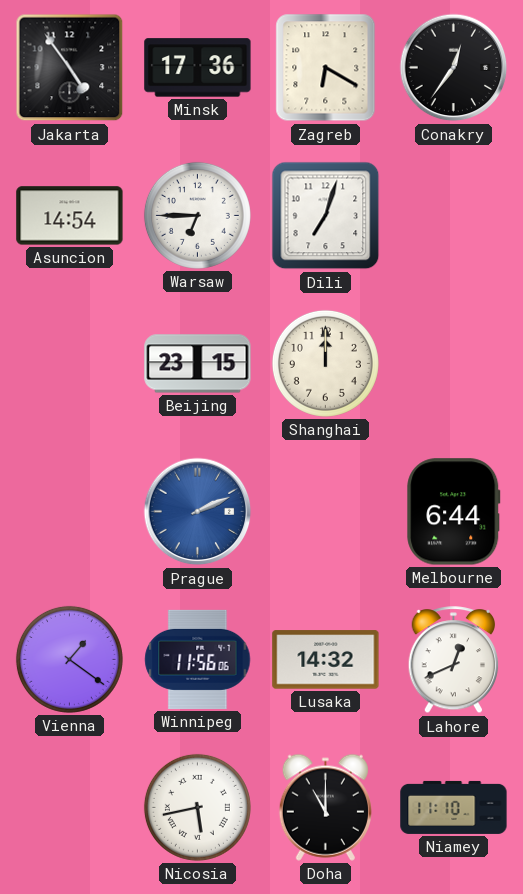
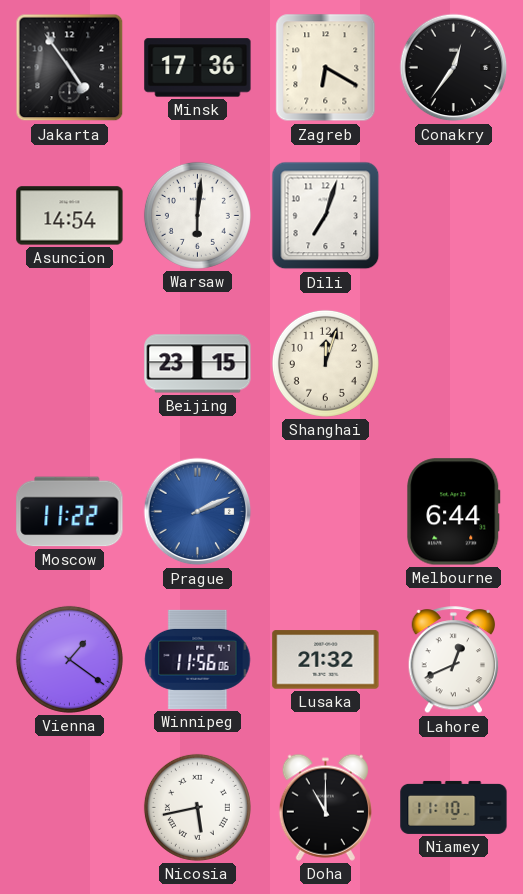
Warsaw: 6:45 -> 6:01 (197, 215)
Shanghai: 12:00 -> 12:03 (325, 363)
Moscow: none -> 11:22 (70, 512)
Lusaka: 14:32 -> 21:32 (326, 660)
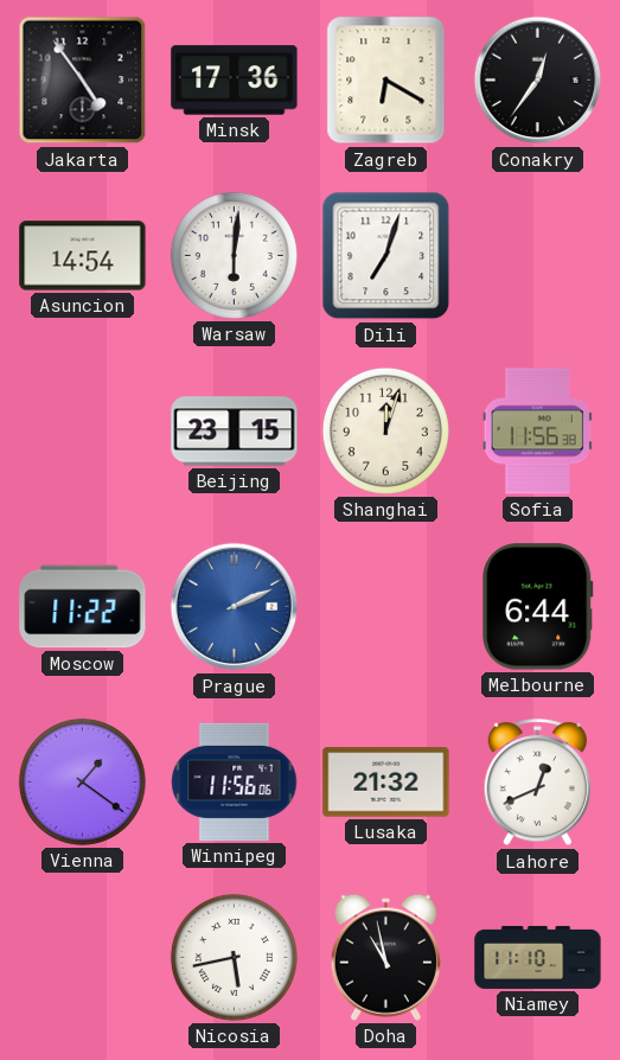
Sofia: none -> 11:56 (537, 432)
Doha: 11:00 -> 10:58 (385, 957)
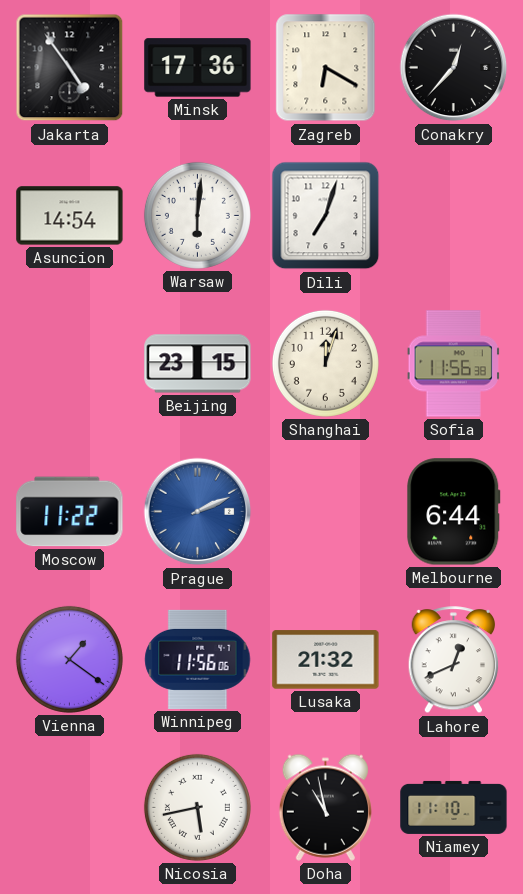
Conakry: 12:36 -> 12:37 (454, 68)
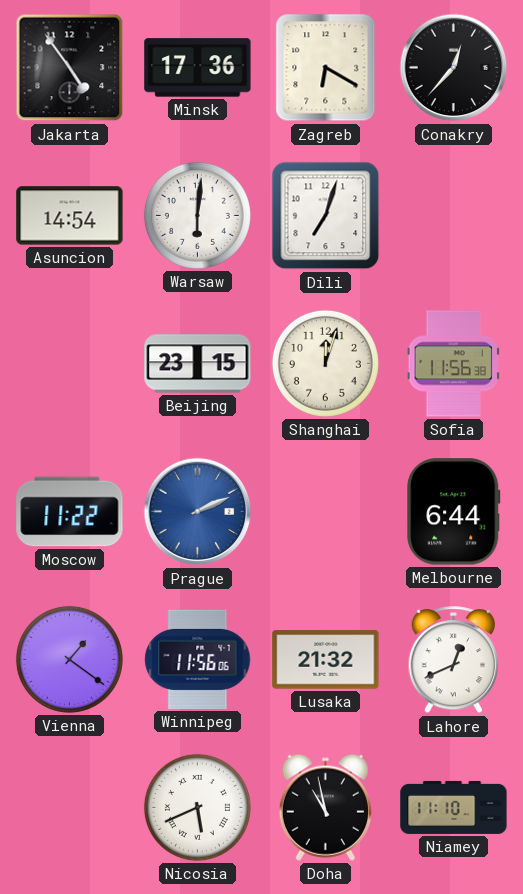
Nicosia: 5:43 -> 5:41 (197, 807)
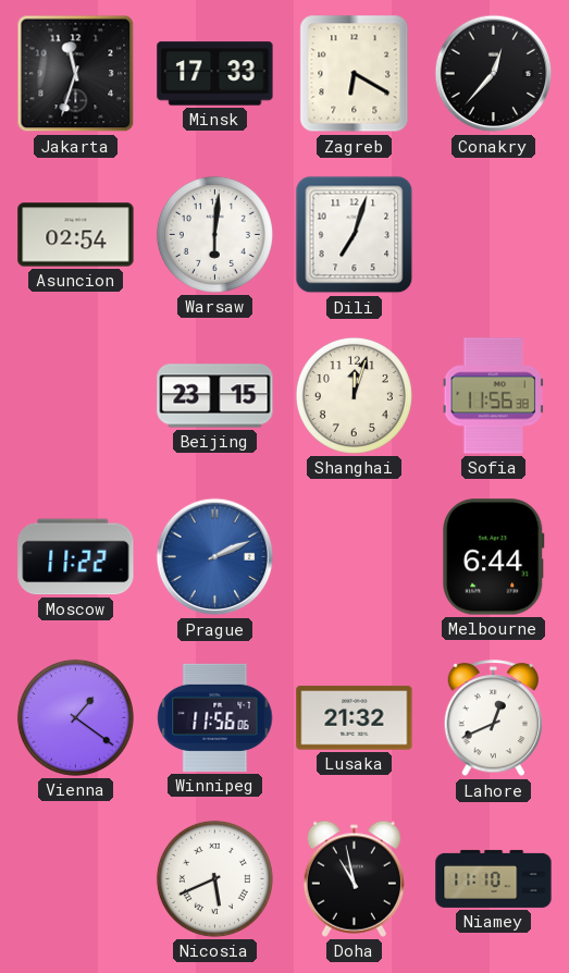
Jakarta: 4:54 -> 11:33 (76, 74)
Minsk: 17:36 -> 17:33 (215, 74)
Asuncion: 14:54 -> 02:54 (76, 235)
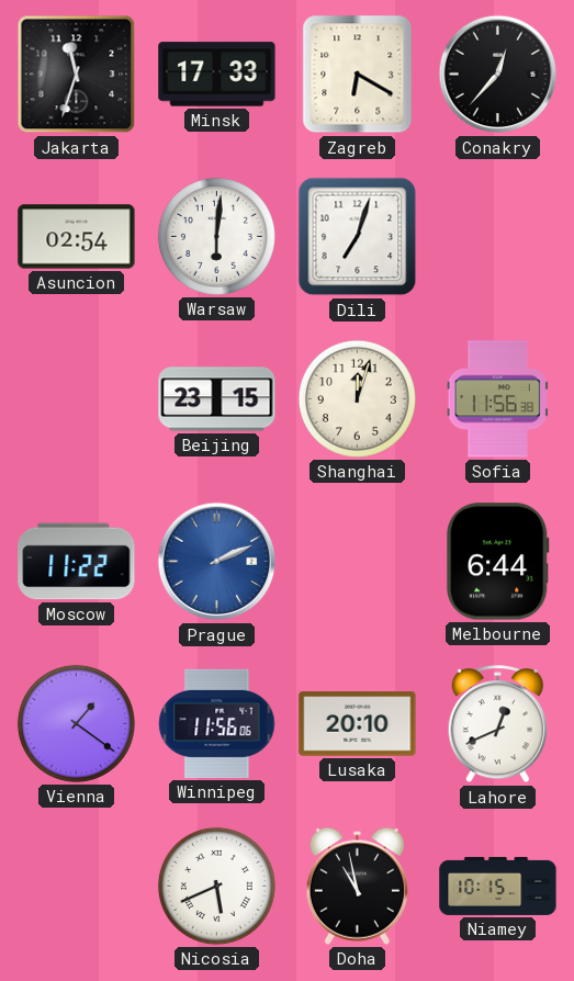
Lusaka: 21:32 -> 20:10 (358, 724)
Niamey: 11:10 -> 10:15 (498, 886)
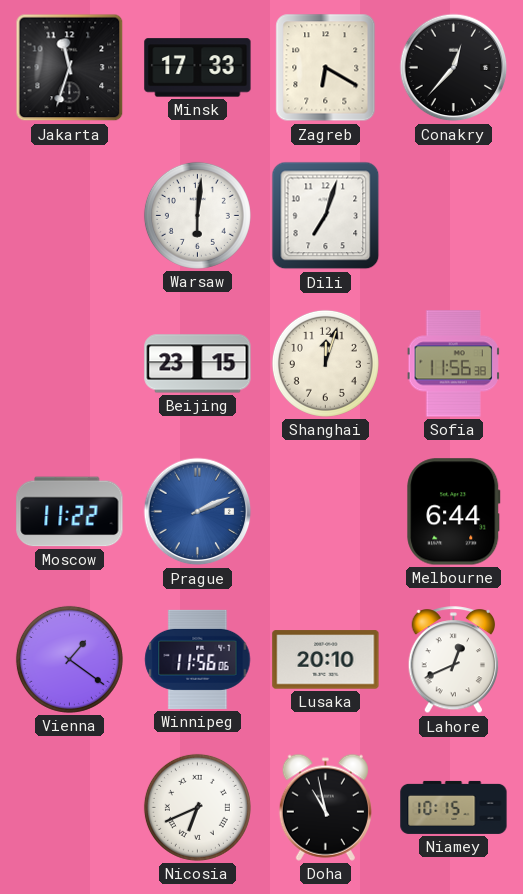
Asuncion: 02:54 -> none (77, 237)
Nicosia: 5:41 -> 6:41 (197, 807)
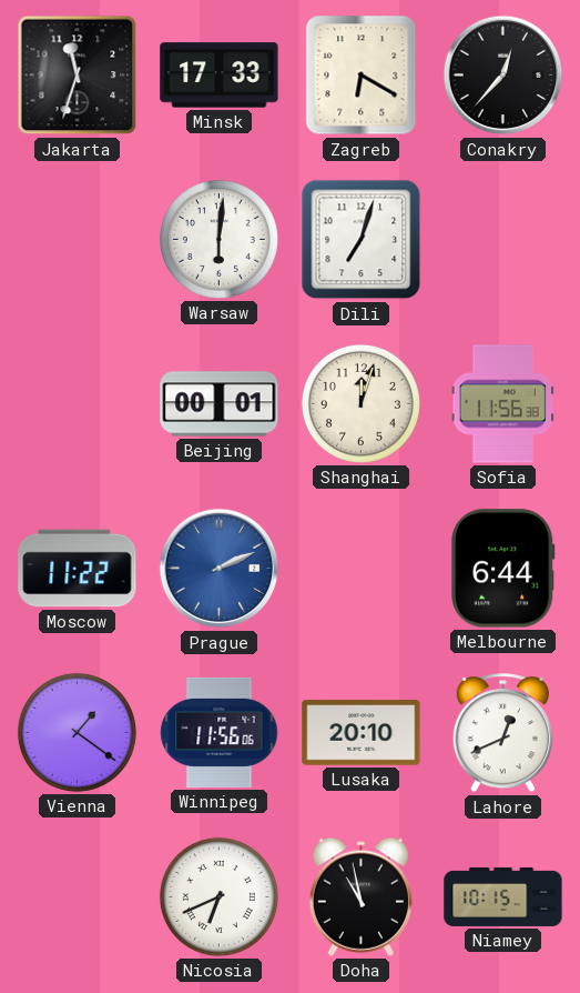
Beijing: 23:15 -> 00:01 (220, 404)
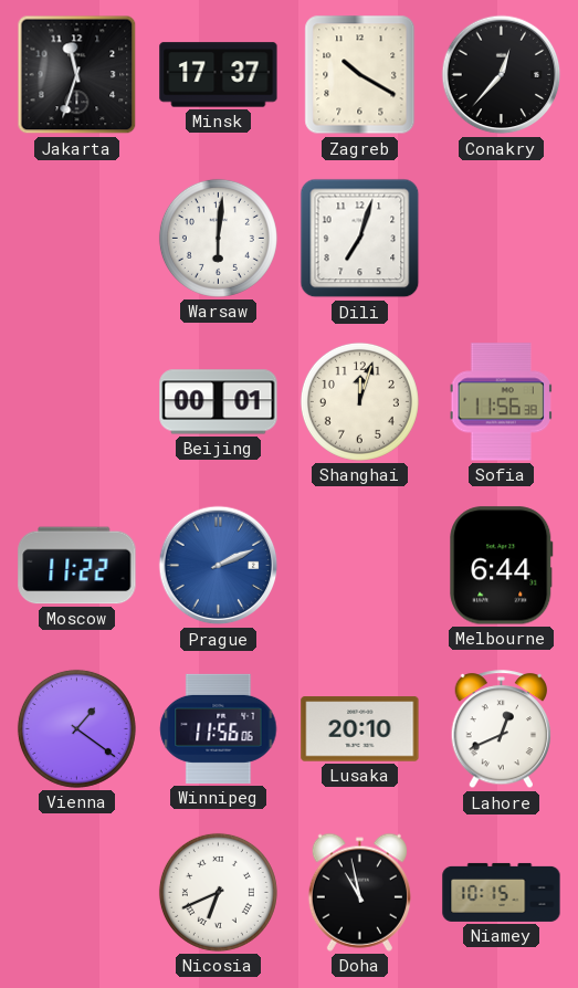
Minsk: 17:33 -> 17:37 (219, 75)
Zagreb: 6:20 -> 10:20 (360, 75)
